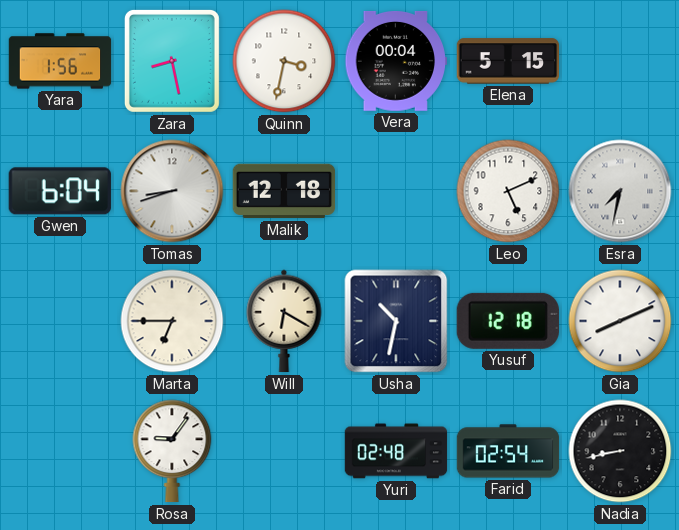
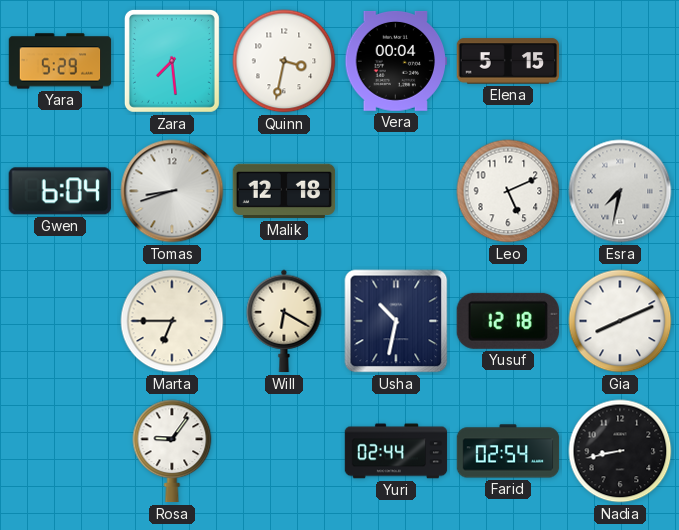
Yara: 1:56 -> 5:29 (60, 61)
Zara: 8:28 -> 7:29 (172, 61)
Yuri: 02:48 -> 02:44 (396, 451)
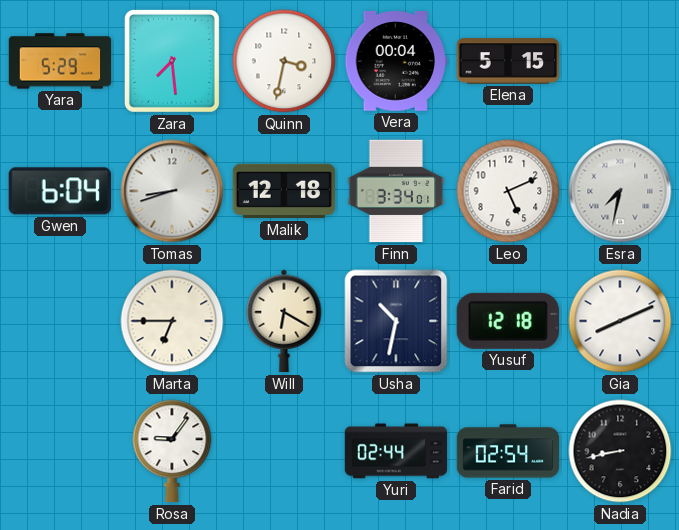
Finn: none -> 3:34 (396, 191)
